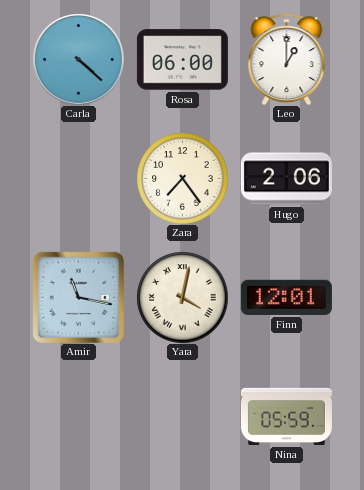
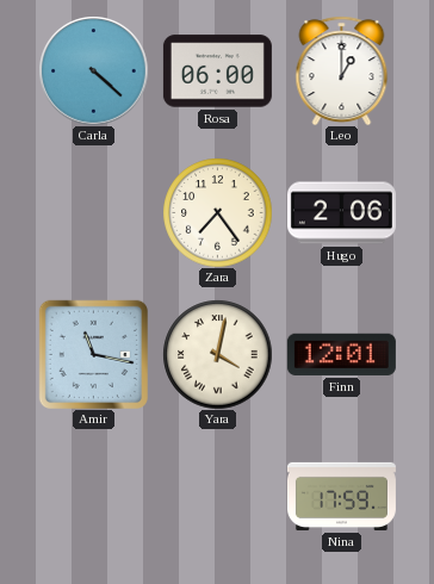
Nina: 05:59 -> 17:59 (341, 496)
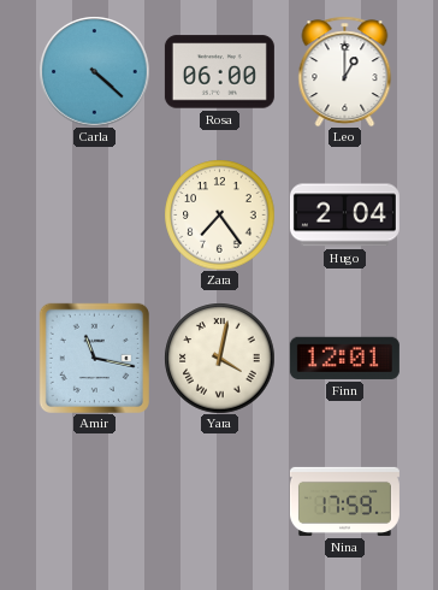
Hugo: 2:06 -> 2:04 (344, 216)
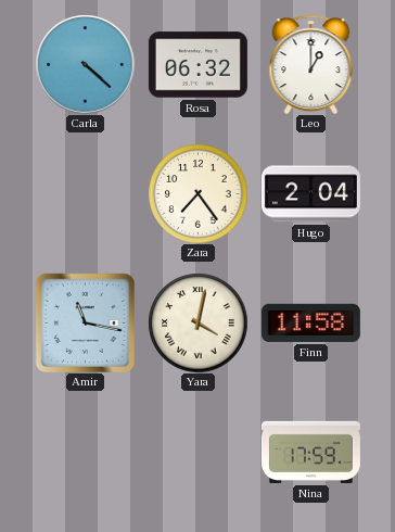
Rosa: 06:00 -> 06:32 (197, 65)
Finn: 12:01 -> 11:58 (310, 322)
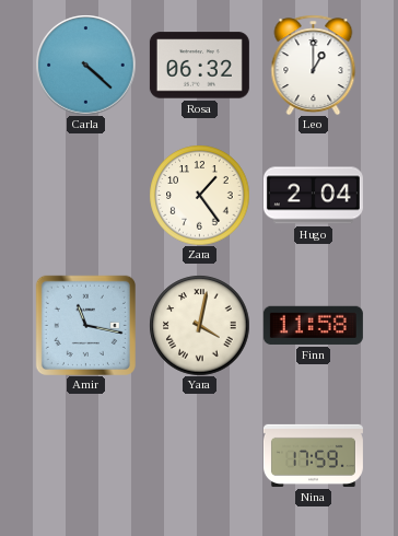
Zara: 7:24 -> 1:24 (199, 195)
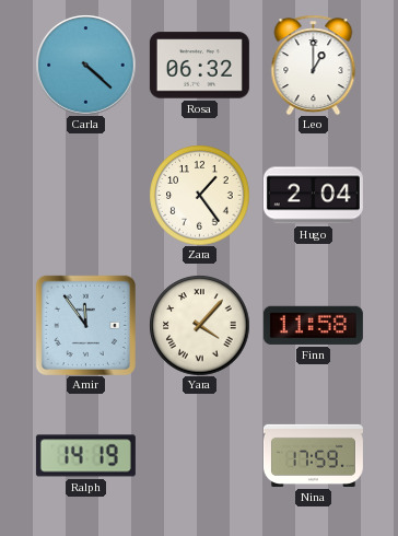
Amir: 11:17 -> 11:54 (85, 325)
Yara: 4:02 -> 4:07 (199, 325)
Ralph: none -> 14:19 (85, 456)
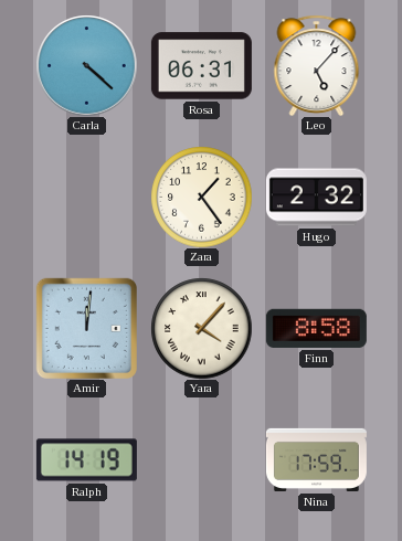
Rosa: 06:32 -> 06:31 (201, 66)
Leo: 1:00 -> 5:07 (317, 65)
Hugo: 2:04 -> 2:32 (316, 198)
Amir: 11:54 -> 12:01 (86, 328)
Finn: 11:58 -> 8:58 (316, 328)
